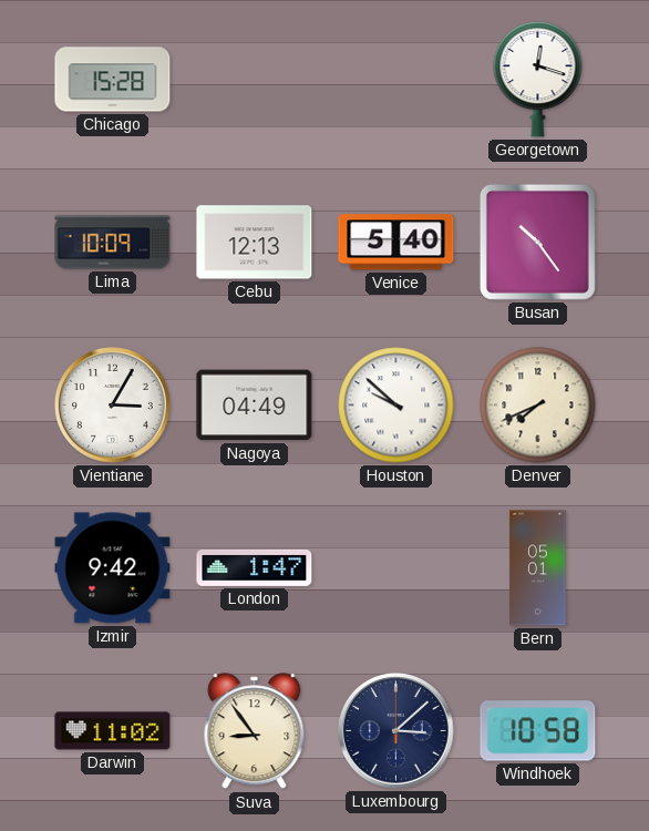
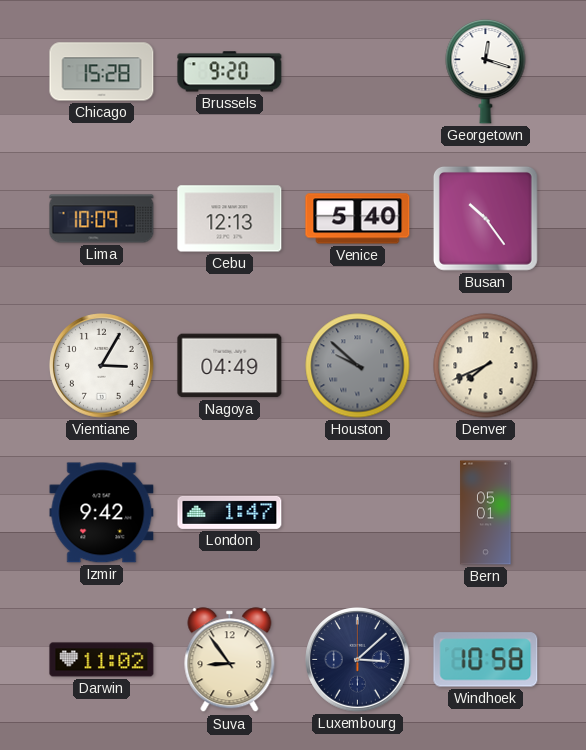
Brussels: none -> 9:20 (230, 72)
Houston dial: white -> grey (358, 366)
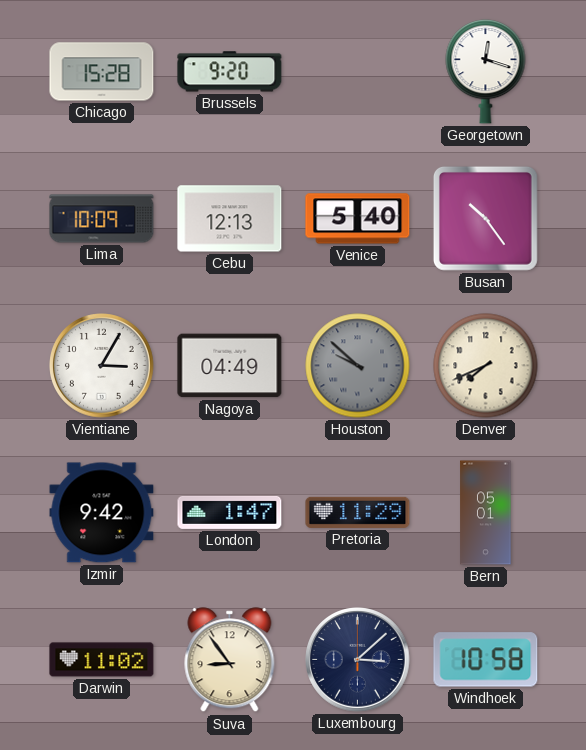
Pretoria: none -> 11:29 (358, 512)
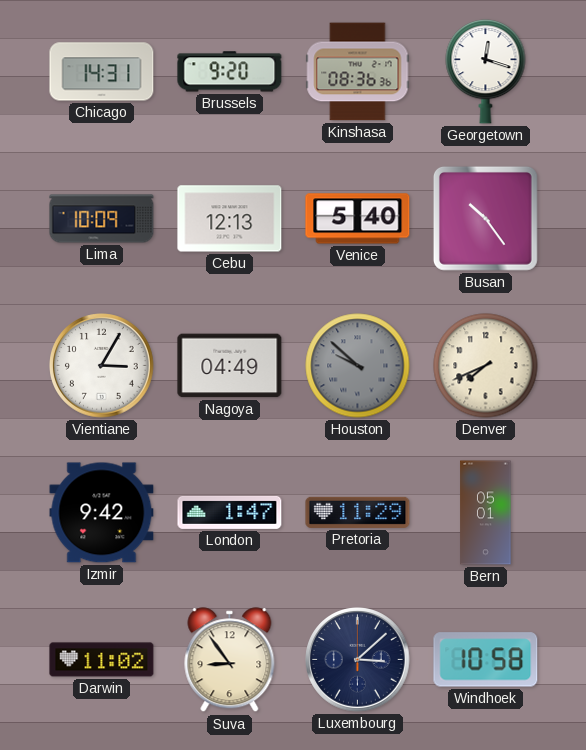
Chicago: 15:28 -> 14:31 (102, 72)
Kinshasa: none -> 08:36 (358, 72)
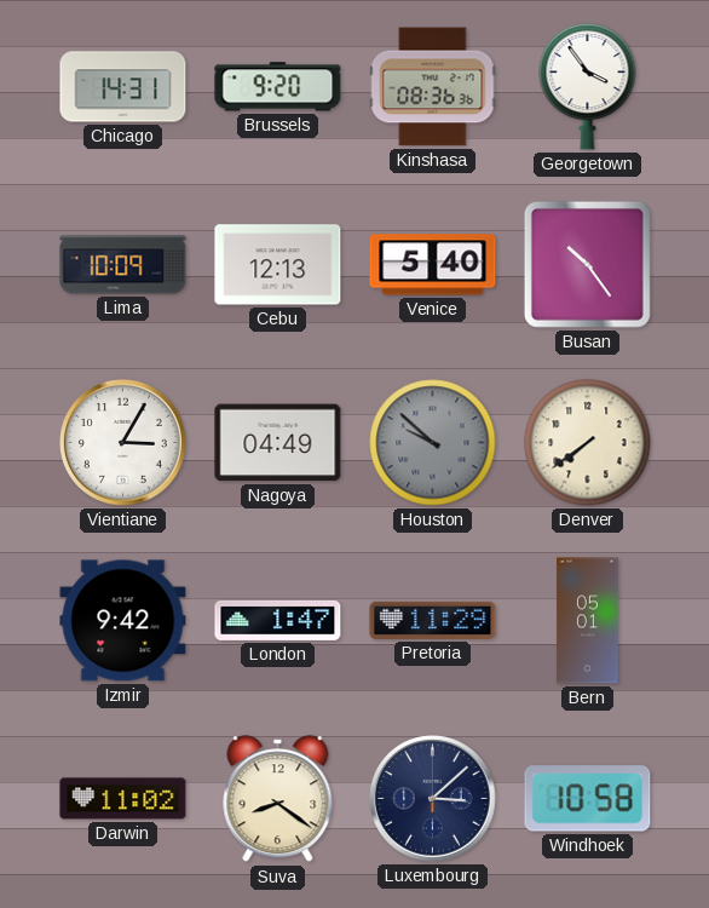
Georgetown: 12:18 -> 3:54 (588, 86)
Denver: 7:41 -> 7:39 (588, 443)
Suva: 8:54 -> 8:21 (278, 799)
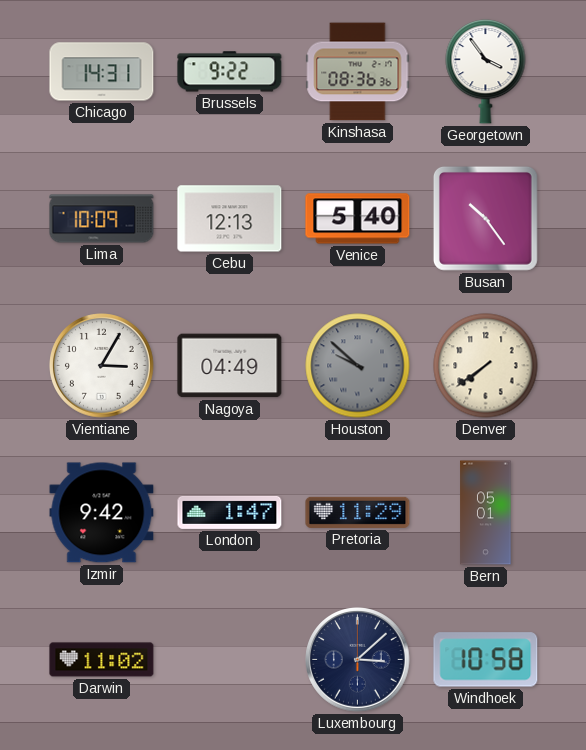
Brussels: 9:20 -> 9:22 (230, 72)
Suva: 8:21 -> none (278, 799)
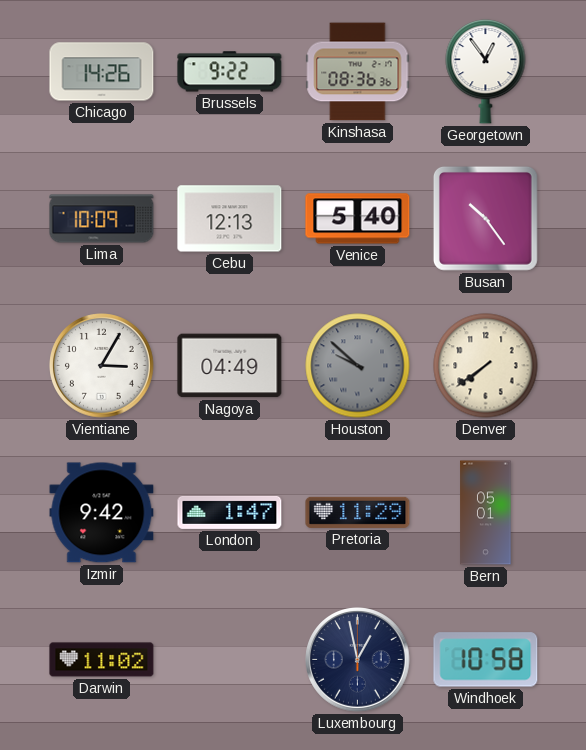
Chicago: 14:31 -> 14:26 (102, 72)
Georgetown: 3:54 -> 12:54 (486, 71)
Luxembourg: 3:08 -> 12:58 (358, 660)
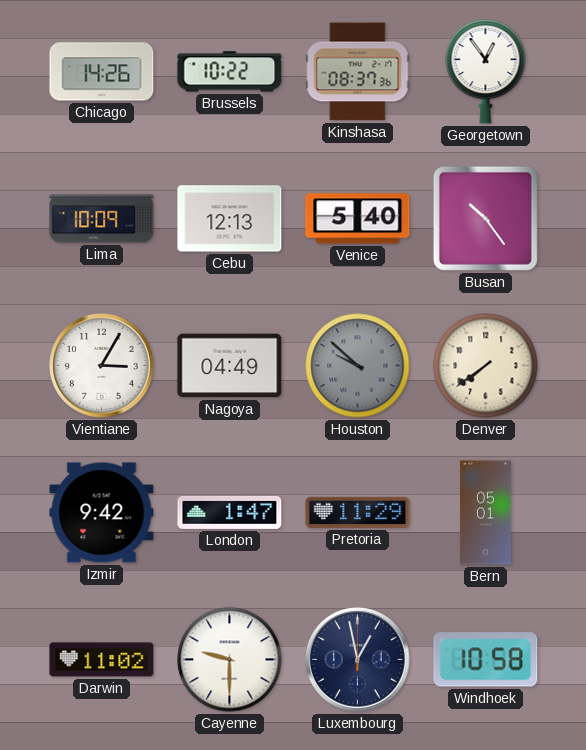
Brussels: 9:22 -> 10:22 (230, 72)
Kinshasa: 08:36 -> 08:37 (358, 72)
Cayenne: none -> 9:30 (230, 660)
